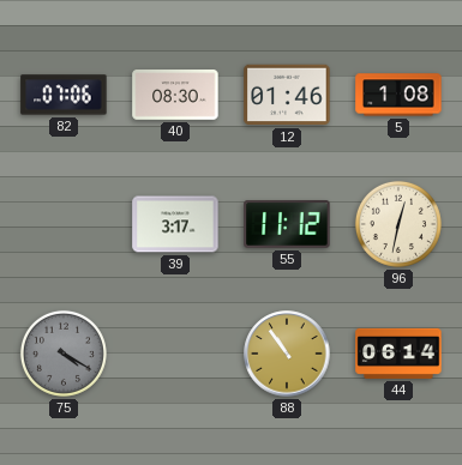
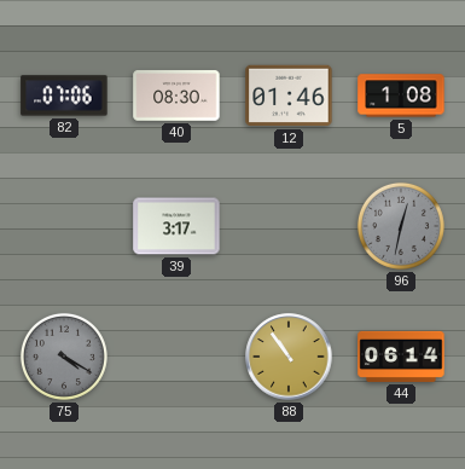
55: 11:12 -> none (287, 224)
96 dial: cream -> grey (401, 226)
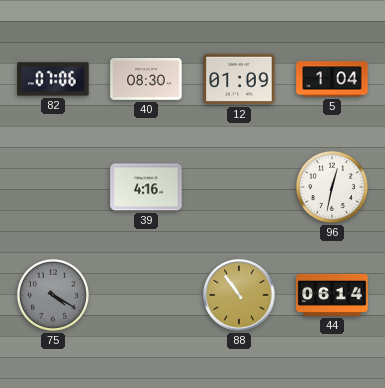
12: 01:46 -> 01:09 (239, 79)
5: 1:08 -> 1:04 (332, 79)
39: 3:17 -> 4:16 (146, 187)
96 dial: grey -> white (332, 187)
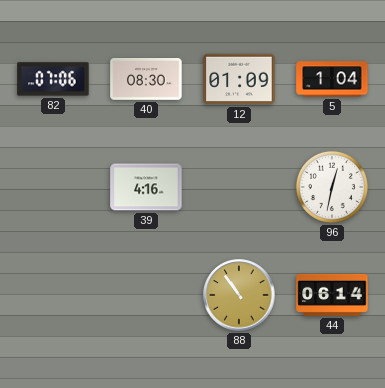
75: 4:20 -> none (53, 295)
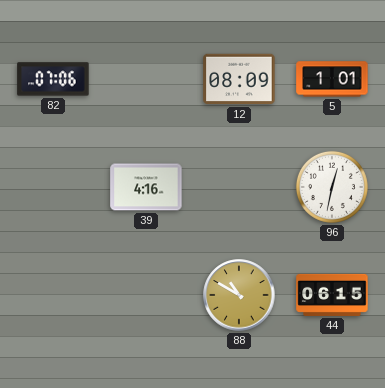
40: 08:30 -> none (146, 79)
12: 01:09 -> 08:09 (239, 79)
5: 1:04 -> 1:01 (332, 79)
88: 10:54 -> 10:50 (239, 295)
44: 06:14 -> 06:15 (332, 295)
